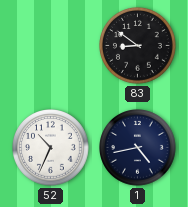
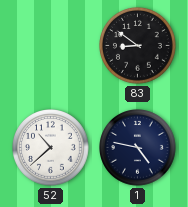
52: 10:34 -> 10:38 (51, 148)
1: 4:43 -> 4:47 (138, 148)
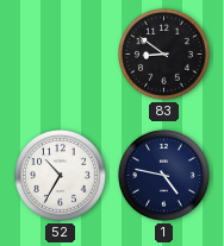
52: 10:38 -> 10:35 (61, 176)
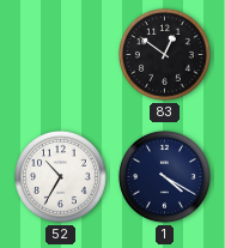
83: 8:51 -> 12:51 (165, 55)
1: 4:47 -> 4:20 (165, 177)
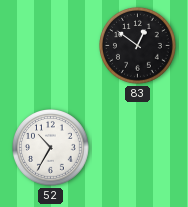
1: 4:20 -> none (165, 177)
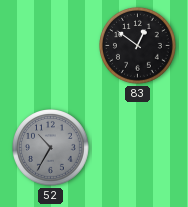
52 dial: white -> grey (51, 148)
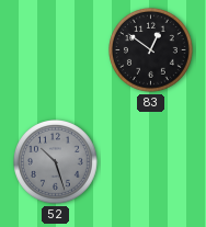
52: 10:35 -> 10:27 (56, 162)
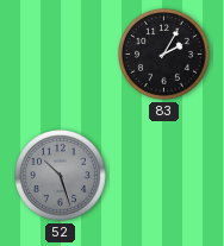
83: 12:51 -> 2:05 (164, 55)
